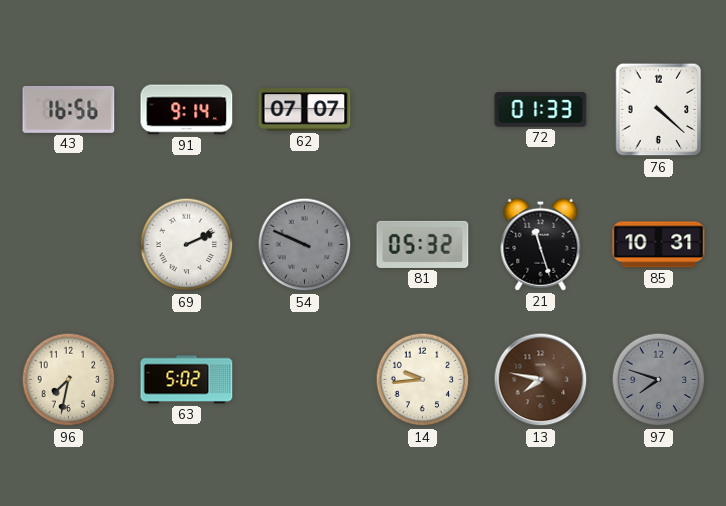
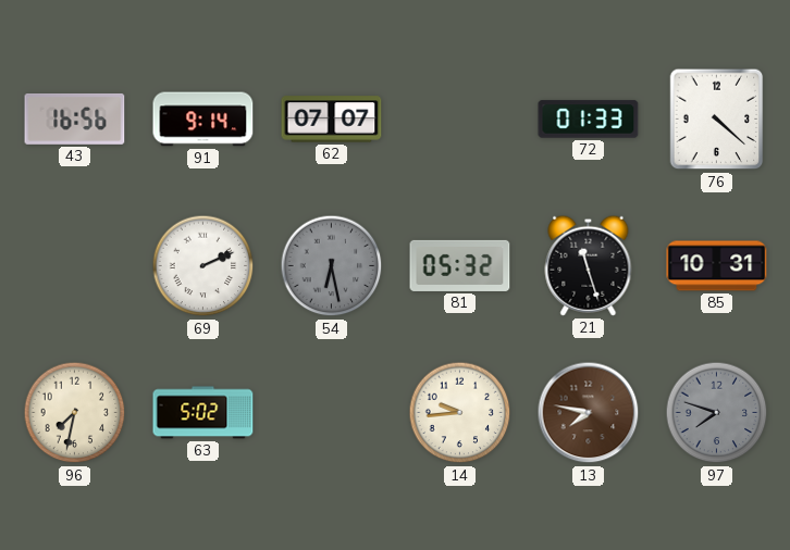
54: 9:49 -> 6:28 (332, 266)
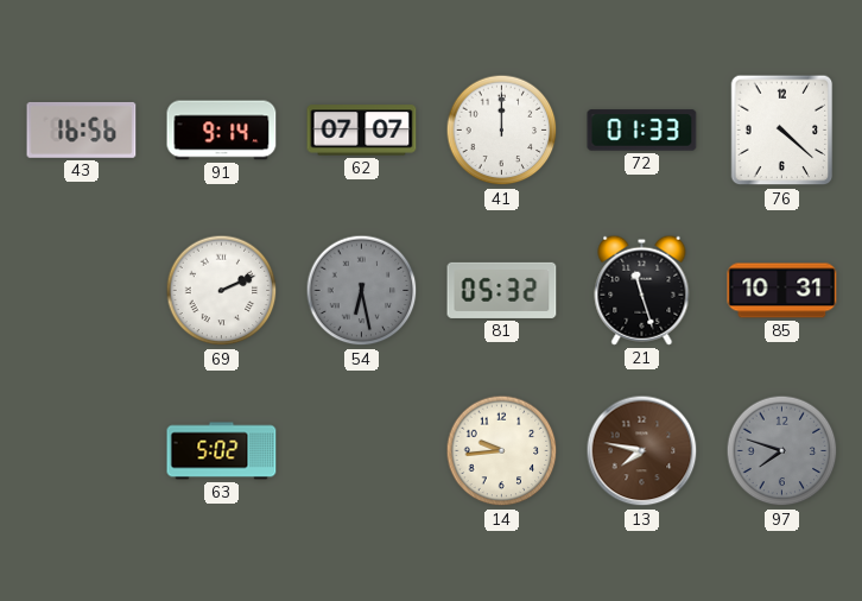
41: none -> 12:00 (502, 131)
96: 7:32 -> none (75, 413)
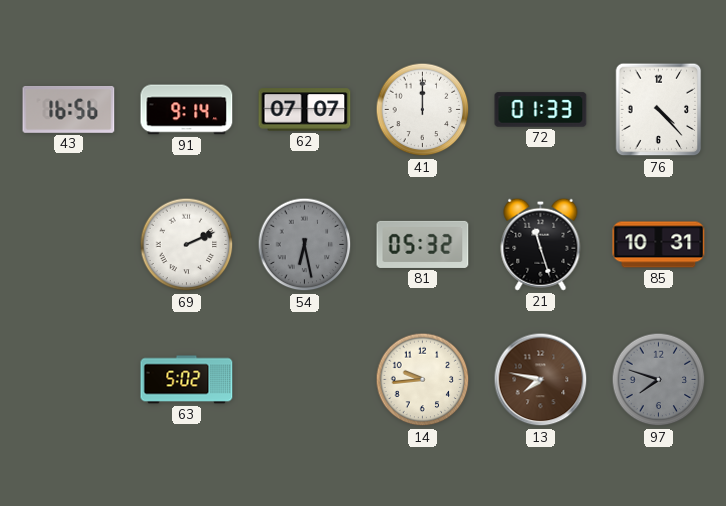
76: 4:22 -> 4:23 (659, 110)
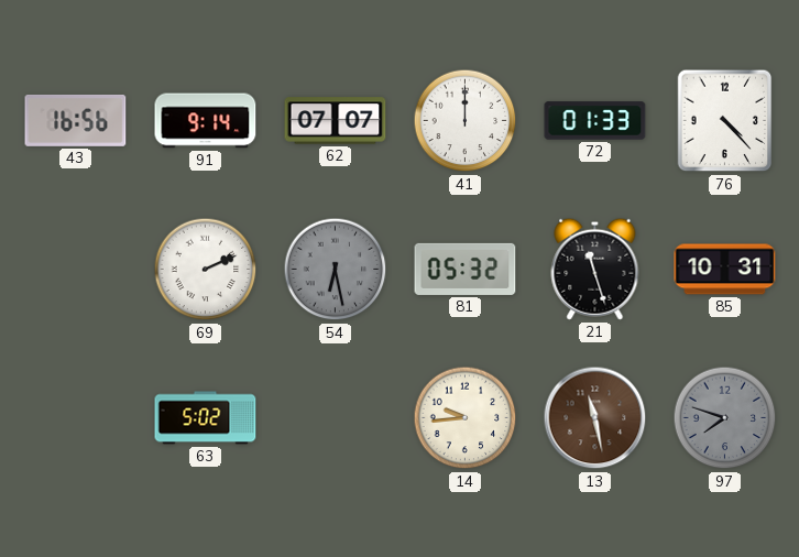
13: 7:47 -> 11:28 (595, 418)
